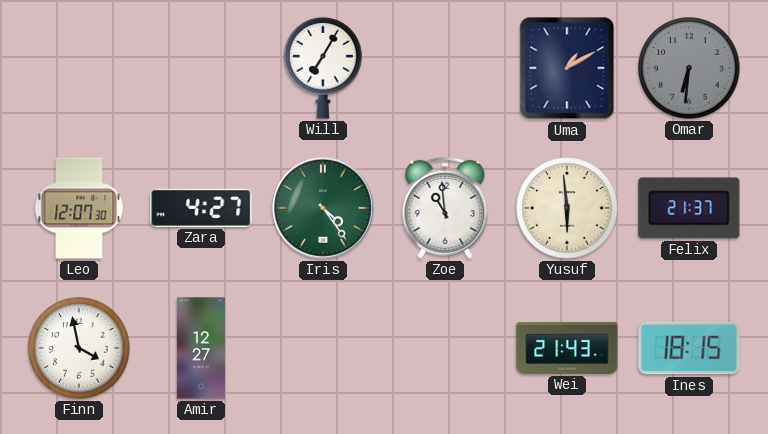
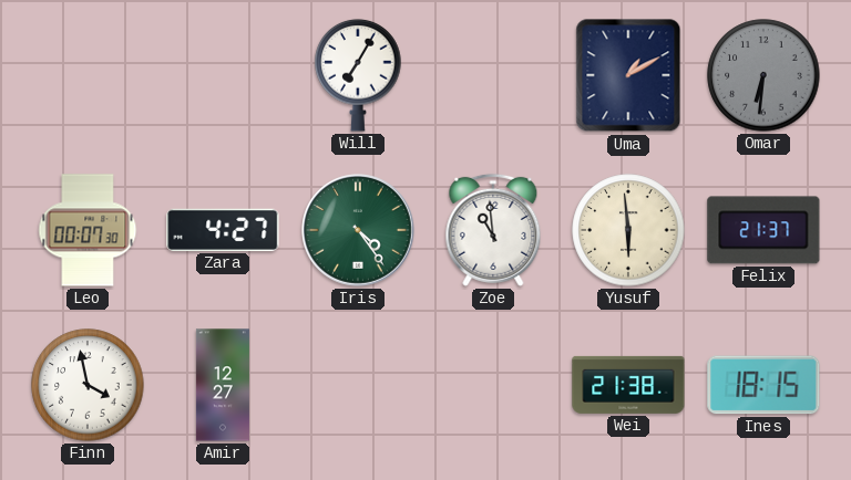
Leo: 12:07 -> 00:07 (88, 230)
Wei: 21:43 -> 21:38 (628, 385)
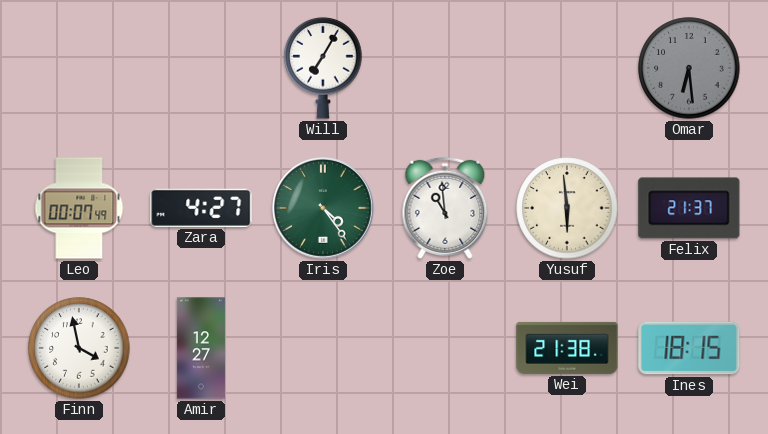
Uma: 1:10 -> none (628, 75)
Omar: 6:31 -> 6:29 (689, 68)
Leo: 00:07:30 -> 00:07:49 (79, 208)
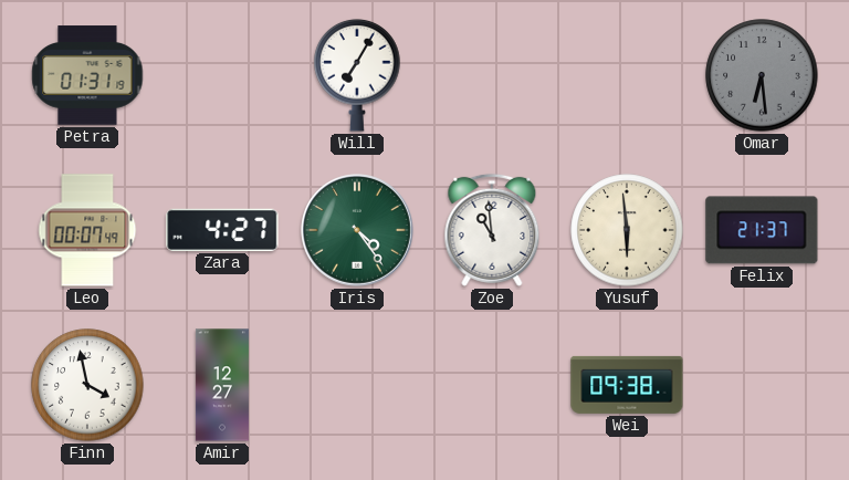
Petra: none -> 01:31 (87, 75)
Wei: 21:38 -> 09:38 (627, 385)
Ines: 18:15 -> none (689, 348)
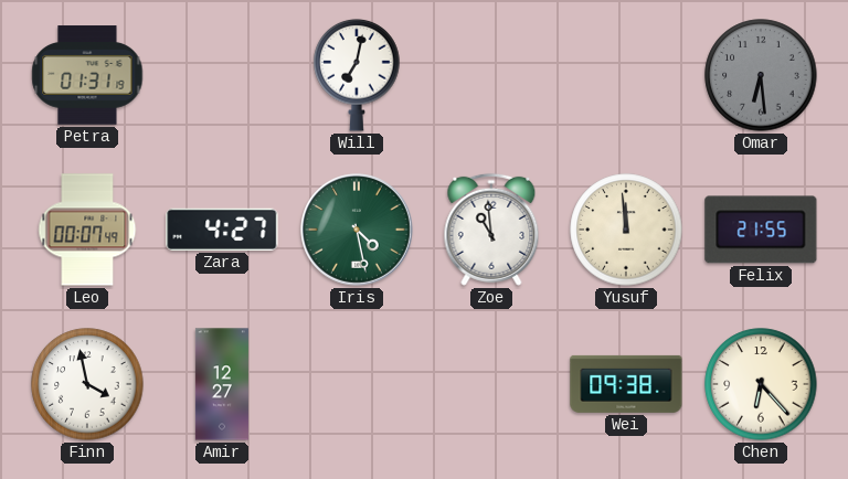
Will: 7:05 -> 7:02 (357, 75)
Iris: 4:24 -> 4:28 (358, 231)
Yusuf: 5:59 -> 11:59 (626, 230)
Felix: 21:37 -> 21:55 (761, 230)
Chen: none -> 6:23 (761, 384)
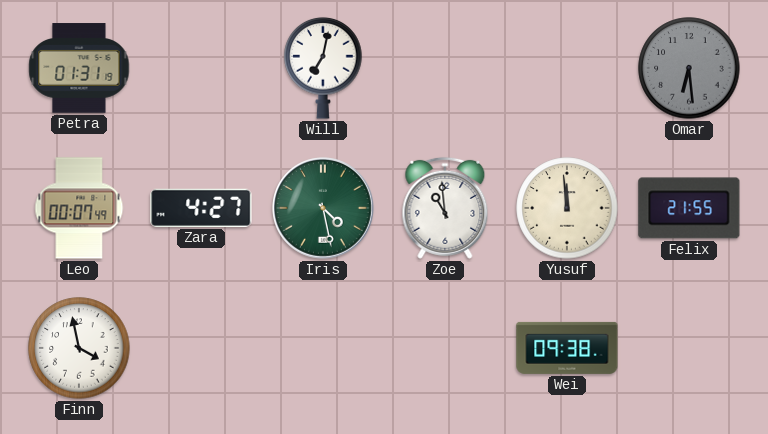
Amir: 12:27 -> none (222, 384)
Chen: 6:23 -> none (761, 384)
